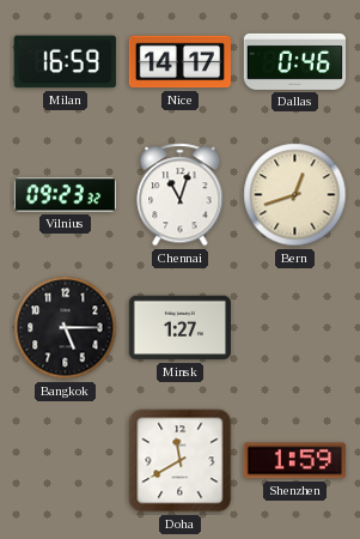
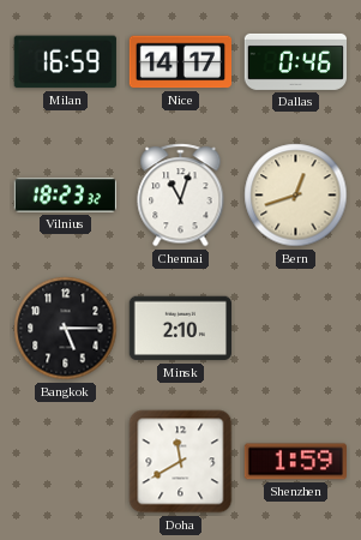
Vilnius: 09:23 -> 18:23 (65, 196)
Minsk: 1:27 -> 2:10 (180, 329)
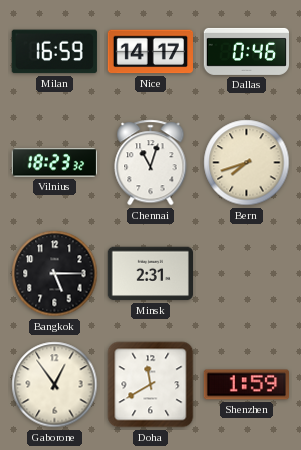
Bern: 12:42 -> 7:42 (247, 163)
Minsk: 2:10 -> 2:31 (150, 274)
Gaborone: none -> 12:54 (55, 385)
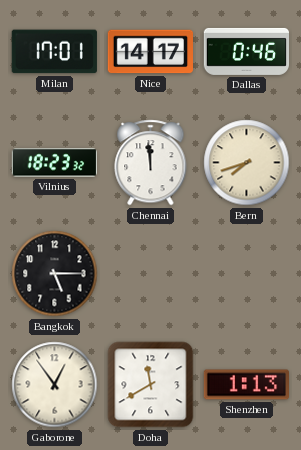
Milan: 16:59 -> 17:01 (54, 52)
Chennai: 11:03 -> 11:59 (151, 163)
Minsk: 2:31 -> none (150, 274)
Shenzhen: 1:59 -> 1:13 (246, 385)
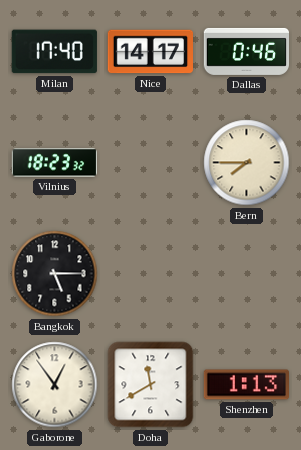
Milan: 17:01 -> 17:40 (54, 52)
Chennai: 11:59 -> none (151, 163)
Bern: 7:42 -> 7:45 (247, 163)
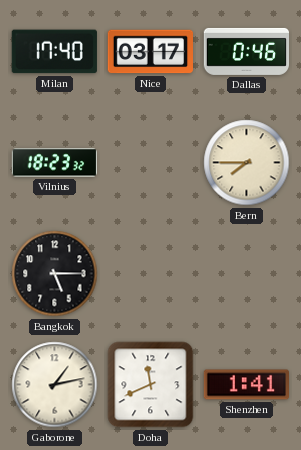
Nice: 14:17 -> 03:17 (150, 52)
Gaborone: 12:54 -> 1:13 (55, 385)
Doha: 11:40 -> 11:41 (151, 385)
Shenzhen: 1:13 -> 1:41 (246, 385)
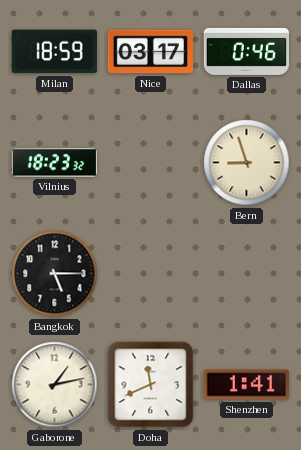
Milan: 17:40 -> 18:59 (54, 52)
Bern: 7:45 -> 8:57 (247, 163)
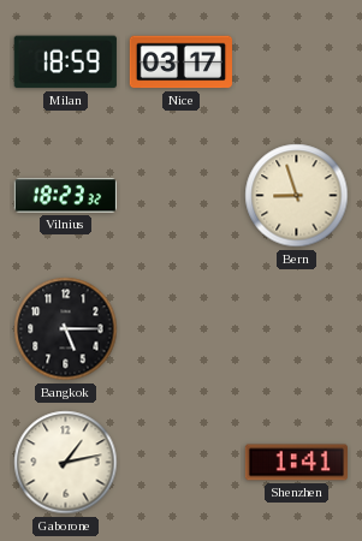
Dallas: 0:46 -> none (246, 51)
Doha: 11:41 -> none (151, 385)
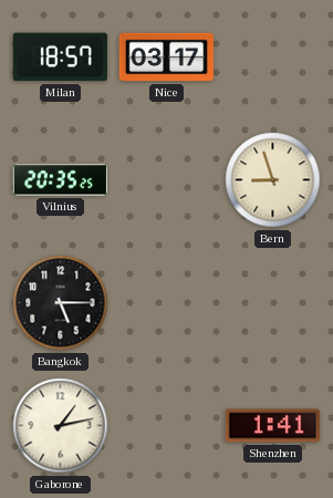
Milan: 18:59 -> 18:57 (60, 58)
Vilnius: 18:23 -> 20:35 (60, 180)
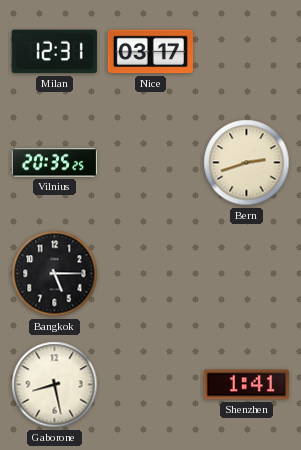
Milan: 18:57 -> 12:31 (54, 52)
Bern: 8:57 -> 2:42 (247, 163)
Gaborone: 1:13 -> 8:28 (55, 385)
